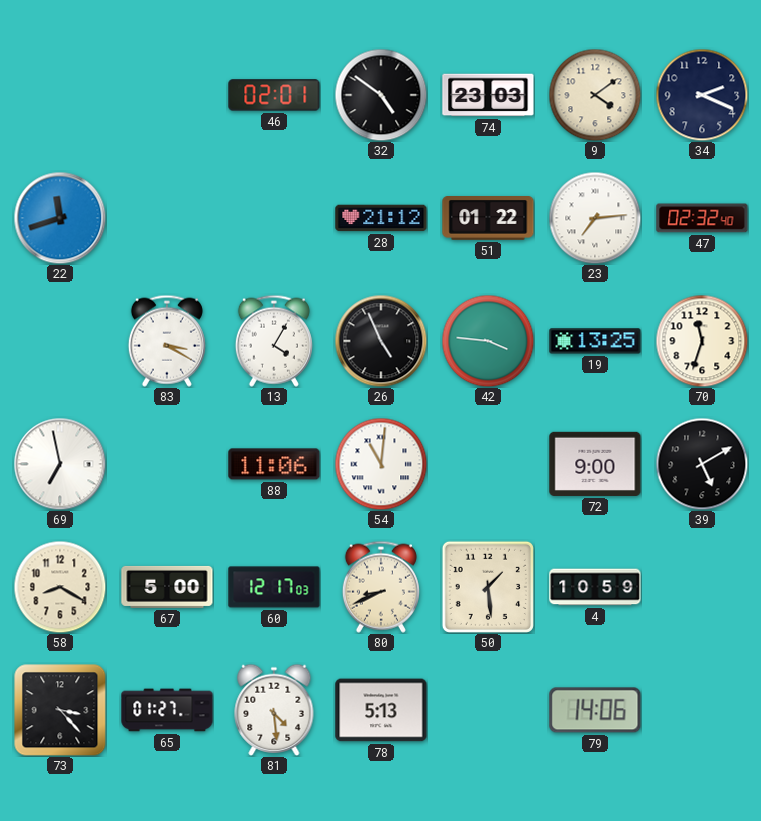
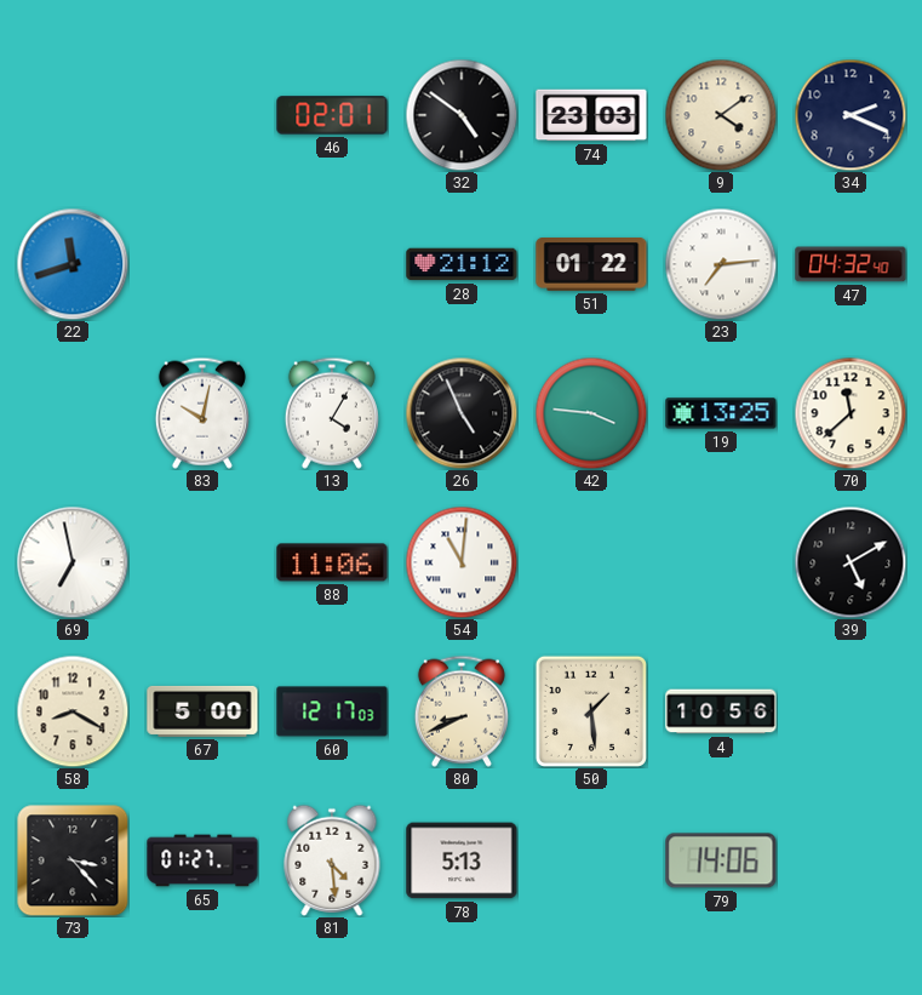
47: 02:32 -> 04:32 (851, 264)
83: 3:20 -> 10:02 (202, 413)
70: 11:33 -> 11:38 (851, 413)
72: 9:00 -> none (595, 464)
4: 10:59 -> 10:56 (721, 711)
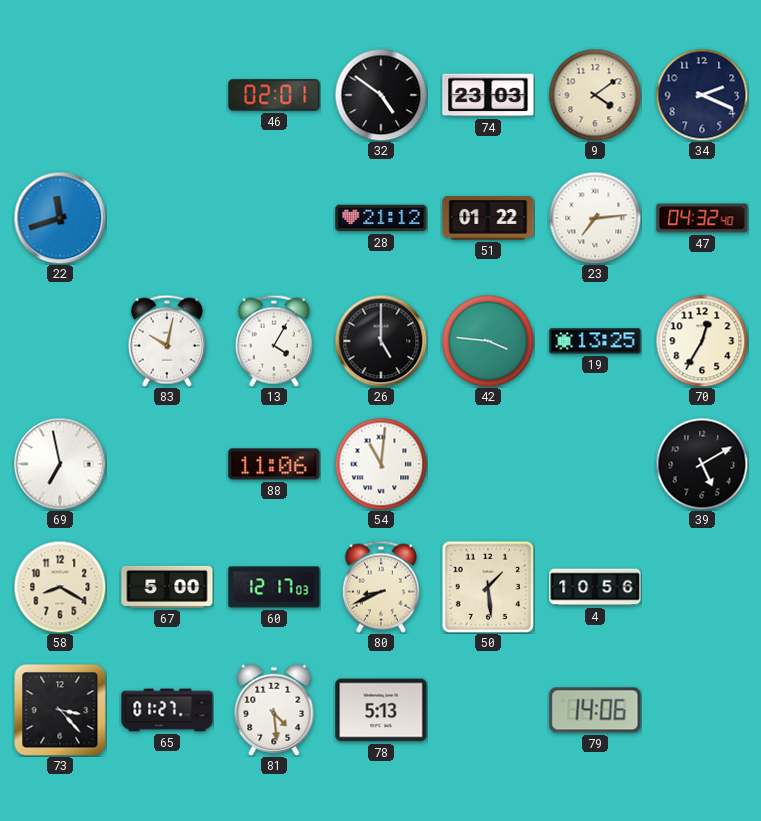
26: 4:56 -> 5:00 (381, 341)
70: 11:38 -> 12:35 (702, 341)
